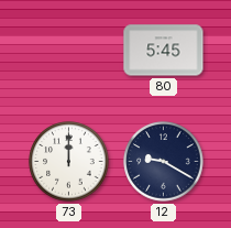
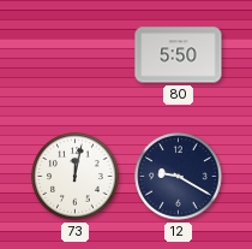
80: 5:45 -> 5:50 (179, 55)
73: 12:00 -> 12:02 (76, 177)
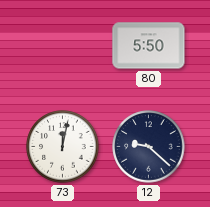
12: 9:20 -> 9:22 (149, 147)
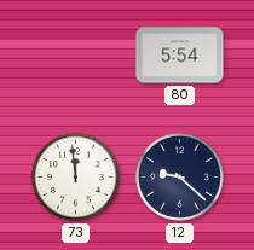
80: 5:50 -> 5:54 (180, 56)
73: 12:02 -> 11:59 (76, 178)
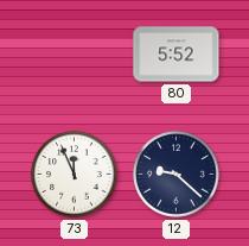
80: 5:54 -> 5:52 (177, 55)
73: 11:59 -> 11:56 (75, 175)
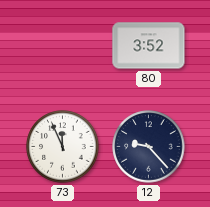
80: 5:52 -> 3:52 (149, 46)
12: 9:22 -> 9:23 (149, 147)
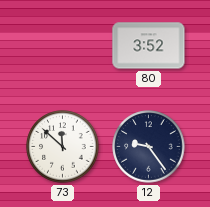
73: 11:56 -> 11:52 (63, 147)
12: 9:23 -> 9:24 (149, 147)
